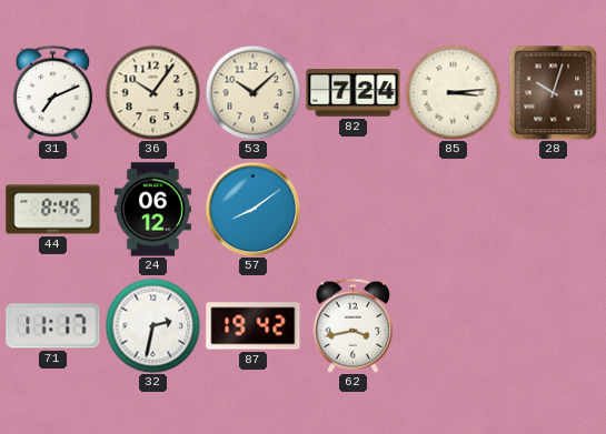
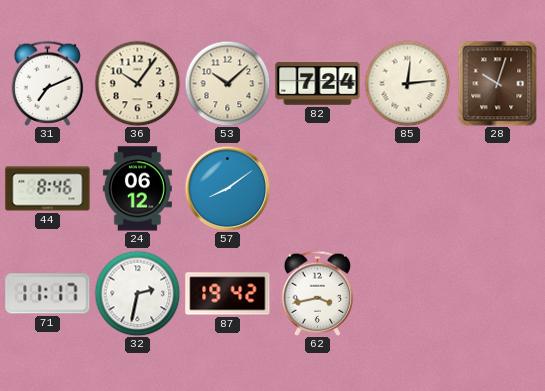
85: 3:14 -> 12:14 (407, 83)
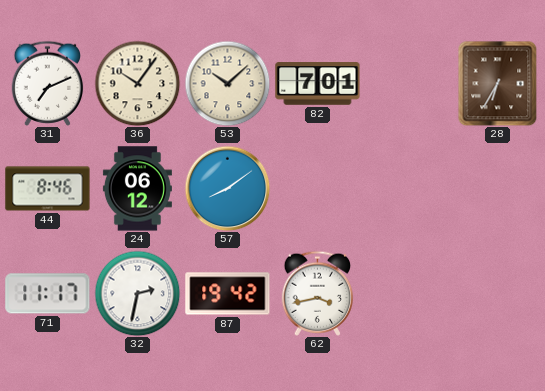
82: 7:24 -> 7:01 (318, 84)
85: 12:14 -> none (407, 83)
28: 10:03 -> 6:35 (498, 83)
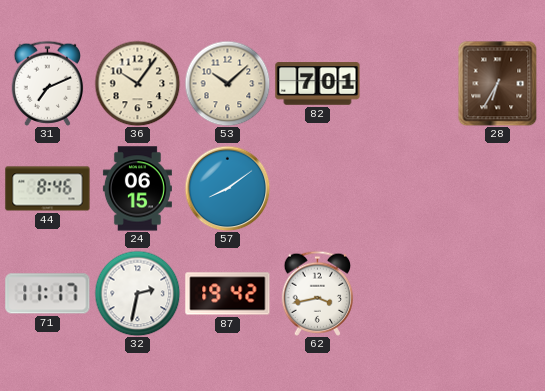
24: 06:12 -> 06:15 (137, 189)
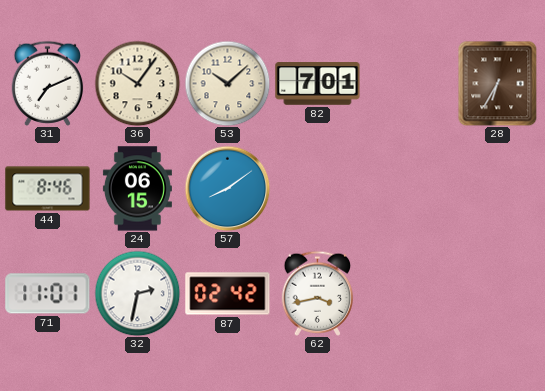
71: 11:17 -> 11:01 (48, 294)
87: 19:42 -> 02:42 (228, 294)
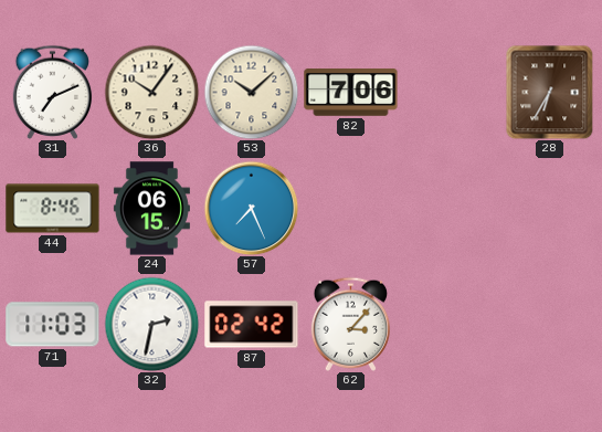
82: 7:01 -> 7:06 (351, 93)
57: 8:09 -> 7:26 (251, 208)
71: 11:01 -> 11:03 (53, 325)
62: 3:43 -> 3:07 (351, 324)
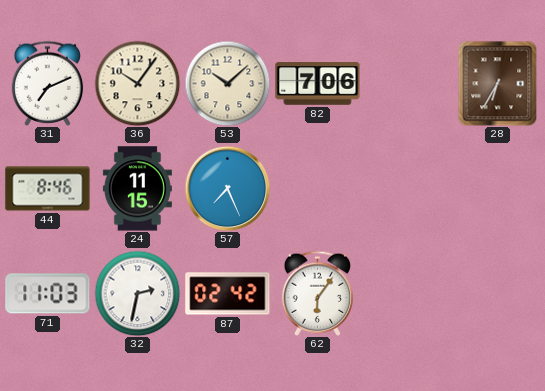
24: 06:15 -> 11:15 (137, 189)
62: 3:07 -> 6:06 (318, 293)
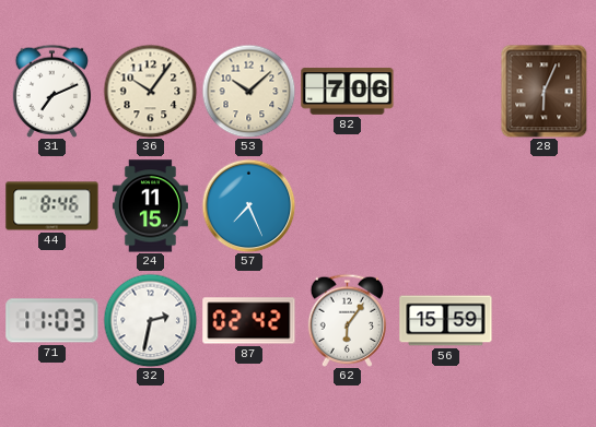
28: 6:35 -> 6:04 (545, 91)
56: none -> 15:59 (446, 321)
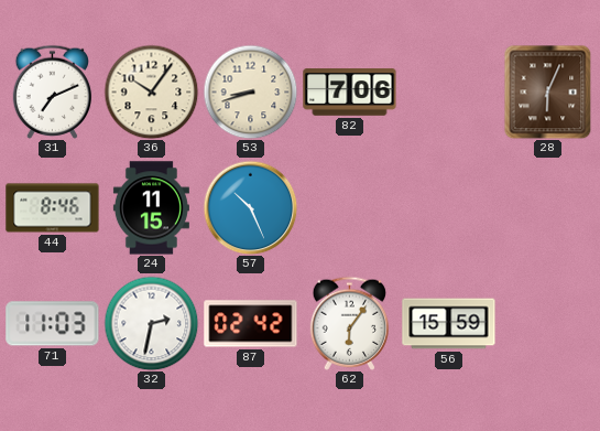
53: 10:08 -> 8:42 (250, 91)
57: 7:26 -> 10:26 (250, 207)
